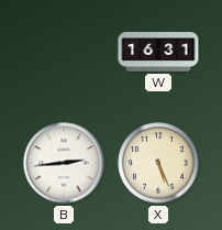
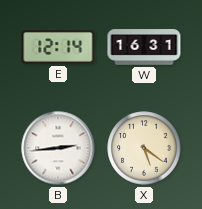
E: none -> 12:14 (58, 47)
X: 5:26 -> 5:21 (144, 148)
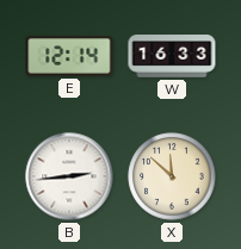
W: 16:31 -> 16:33 (172, 56)
X: 5:21 -> 11:52 (172, 176)
